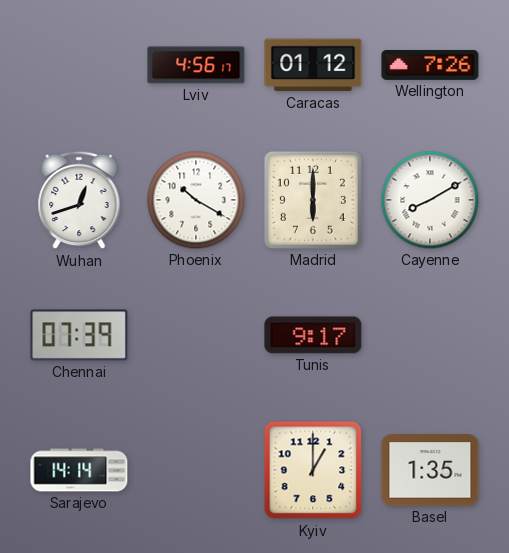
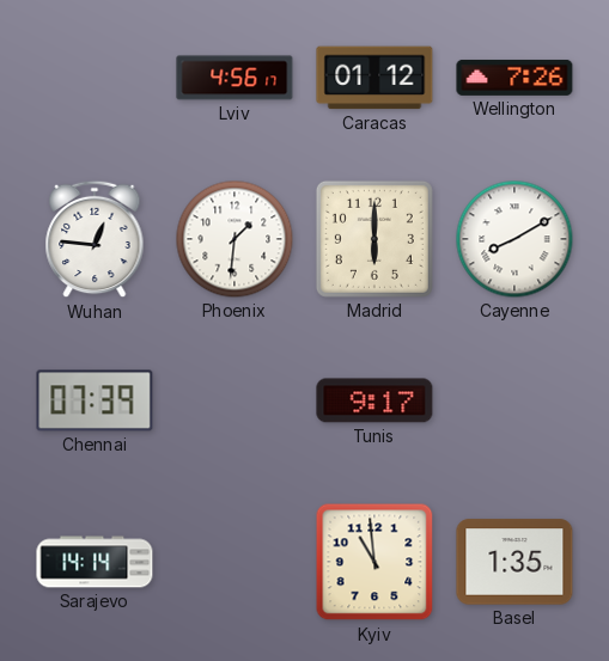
Wuhan: 12:42 -> 12:46 (95, 239)
Phoenix: 10:20 -> 1:31 (235, 239)
Kyiv: 1:00 -> 10:59 (374, 562)
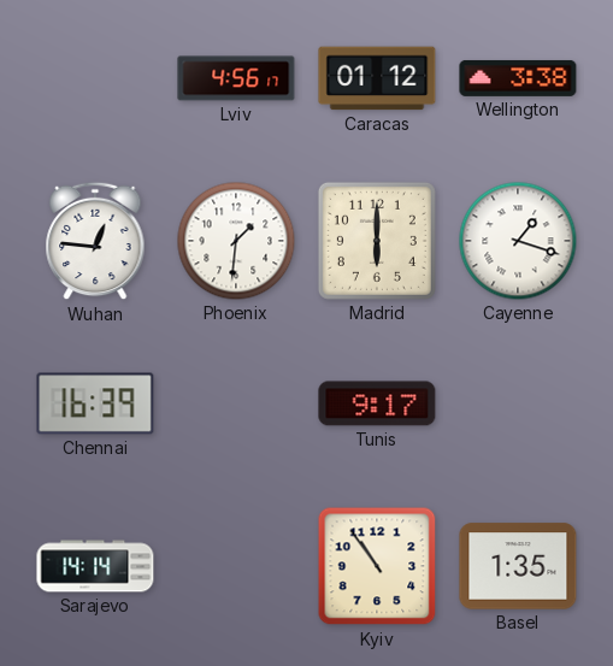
Wellington: 7:26 -> 3:38 (518, 78)
Cayenne: 8:10 -> 1:18 (518, 241)
Chennai: 07:39 -> 16:39 (95, 403)
Kyiv: 10:59 -> 10:54 (377, 566)
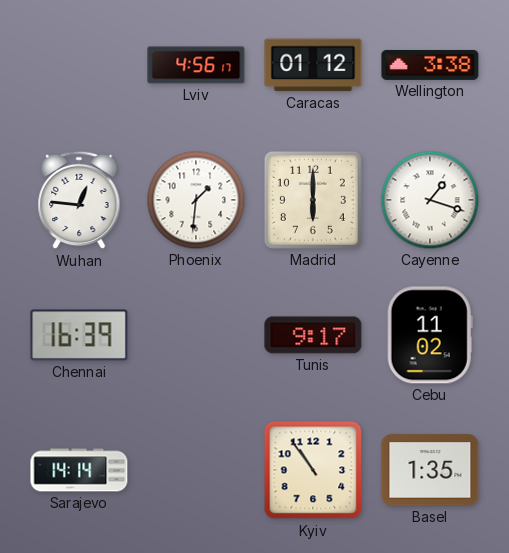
Cebu: none -> 11:02 (430, 335)
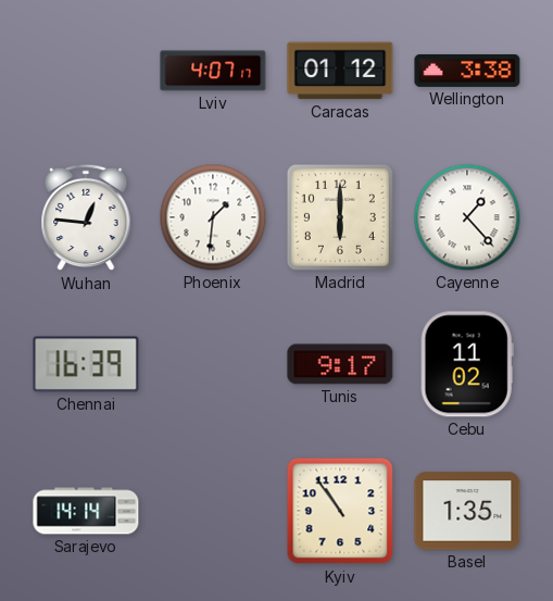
Lviv: 4:56 -> 4:07 (213, 71)
Cayenne: 1:18 -> 1:23 (467, 217)
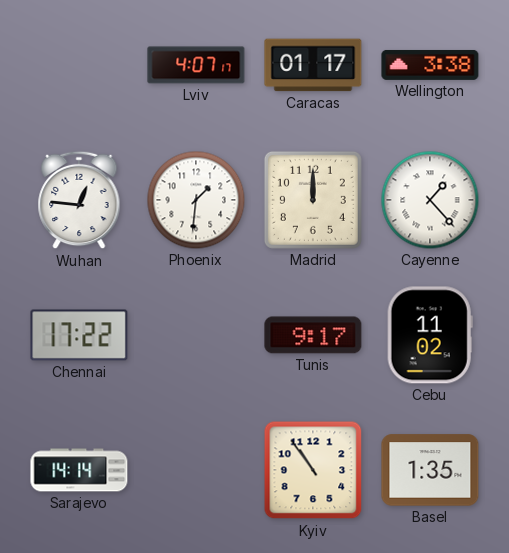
Caracas: 01:12 -> 01:17 (313, 65)
Madrid: 6:00 -> 12:00 (313, 200)
Chennai: 16:39 -> 17:22 (79, 335)
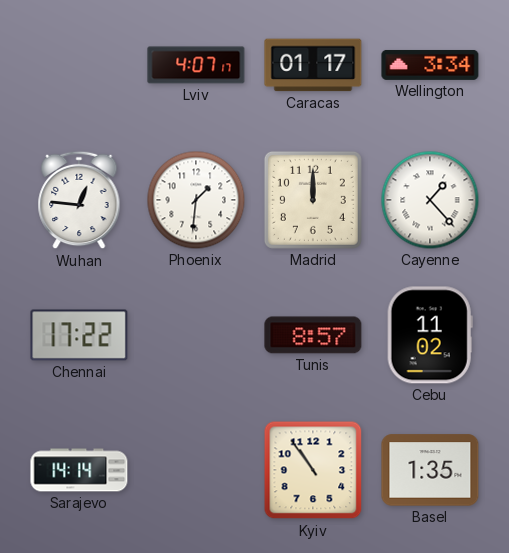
Wellington: 3:38 -> 3:34 (430, 65)
Tunis: 9:17 -> 8:57 (313, 335)
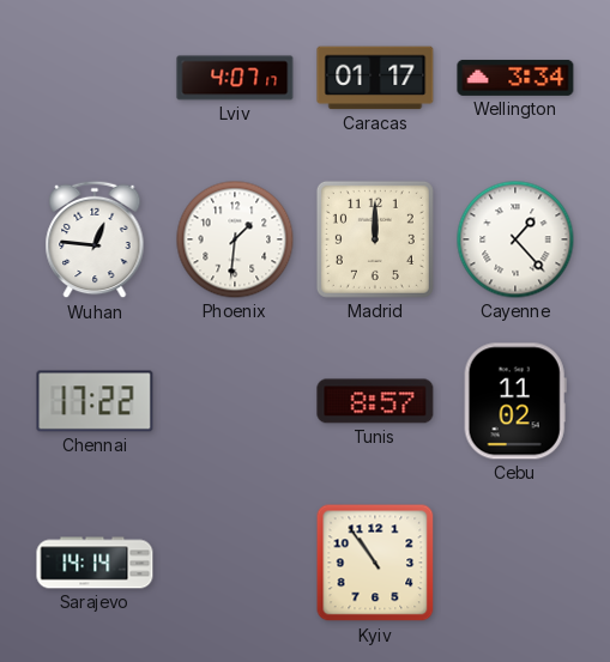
Basel: 1:35 -> none (430, 470)
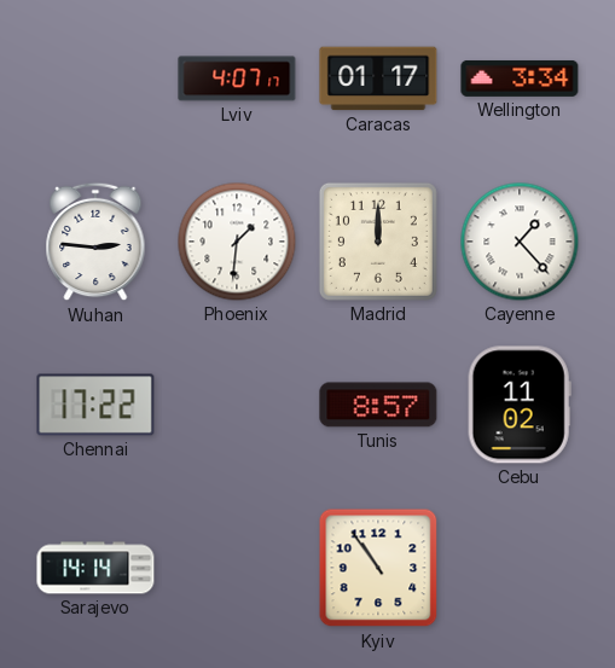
Wuhan: 12:46 -> 2:46 (95, 242)
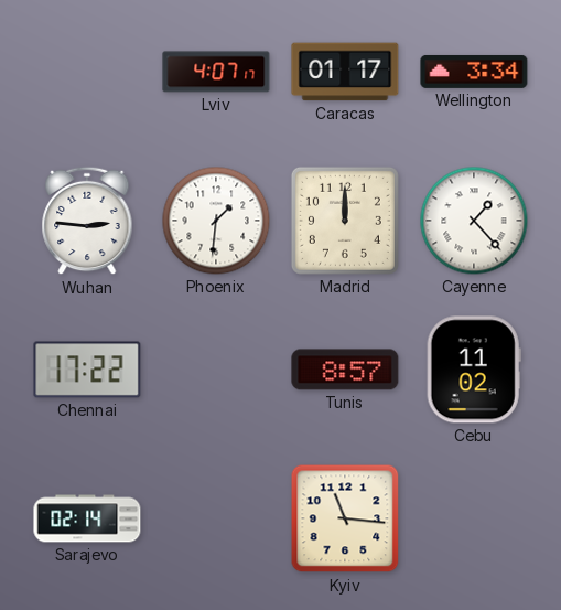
Sarajevo: 14:14 -> 02:14 (87, 518)
Kyiv: 10:54 -> 11:16 (345, 518)
